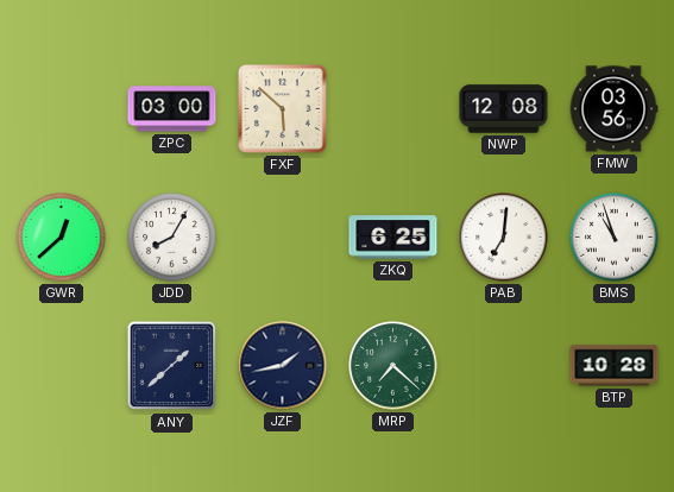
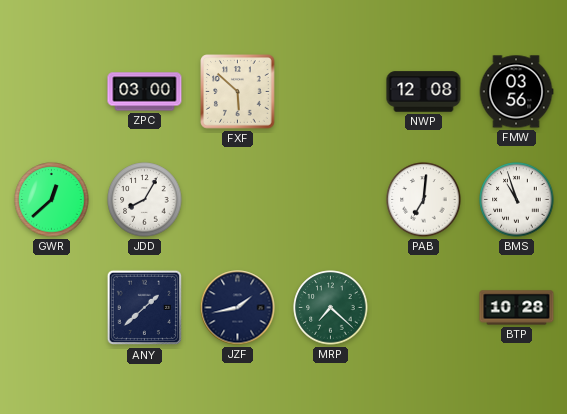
ZKQ: 6:25 -> none (393, 238)
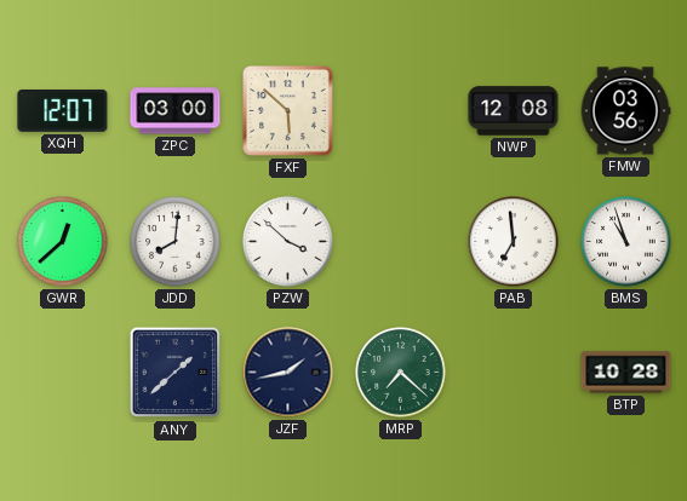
XQH: none -> 12:07 (63, 110)
JDD: 8:05 -> 8:01 (176, 242)
PZW: none -> 3:52 (288, 242)
PAB: 7:01 -> 6:59 (514, 242)
